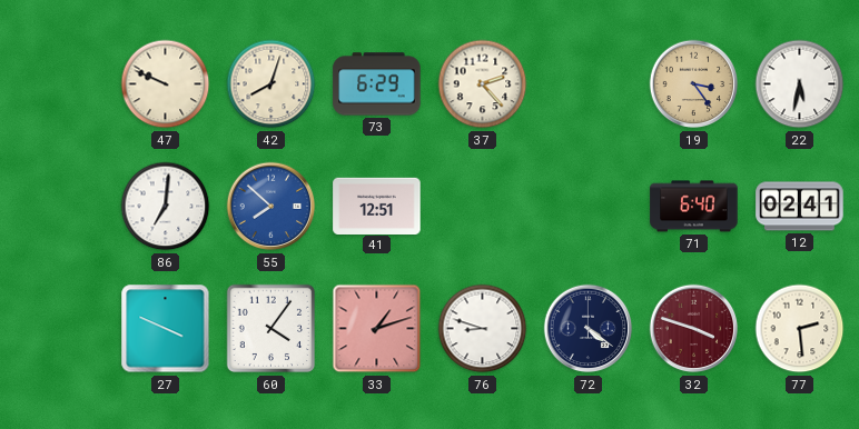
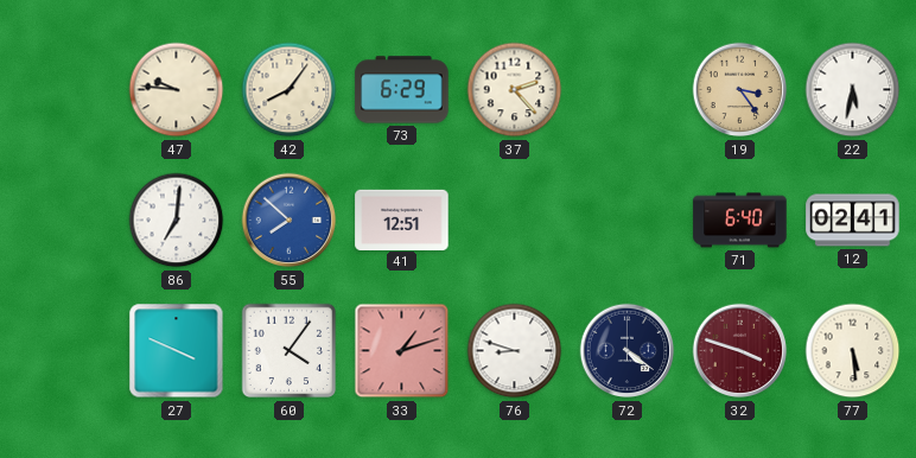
47: 9:49 -> 9:46 (177, 90)
42: 8:03 -> 8:06 (290, 90)
77: 2:29 -> 5:29 (853, 351)
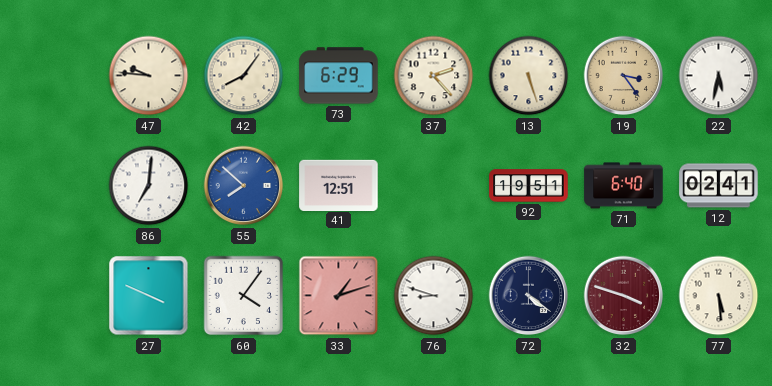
13: none -> 5:27 (529, 76)
92: none -> 19:51 (529, 186)
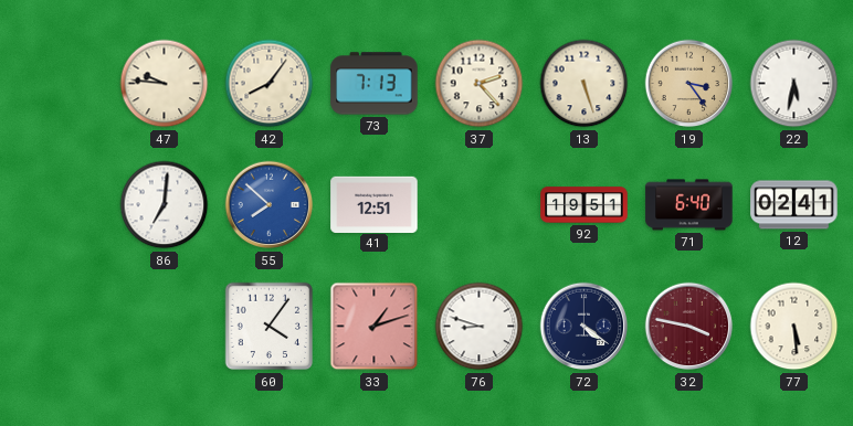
73: 6:29 -> 7:13 (375, 84)
27: 3:49 -> none (149, 296)
32: 3:48 -> 3:47 (689, 327)
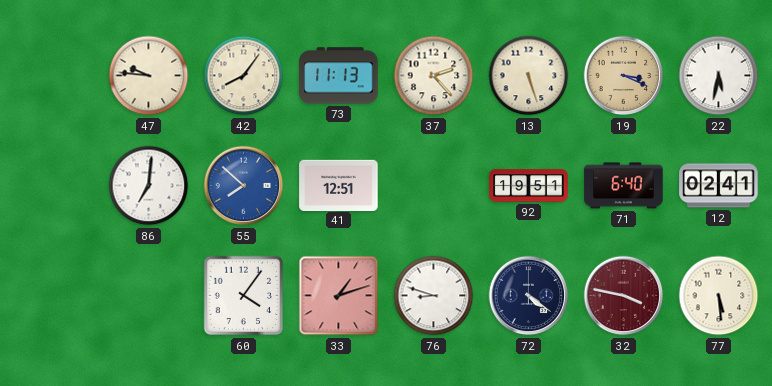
73: 7:13 -> 11:13 (339, 76)
19: 3:24 -> 3:19 (624, 76)
